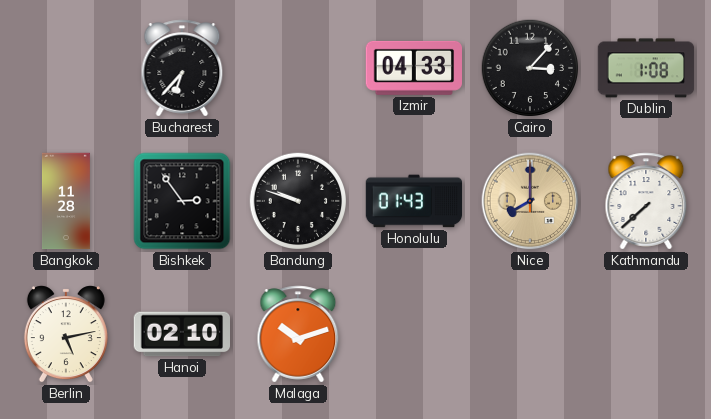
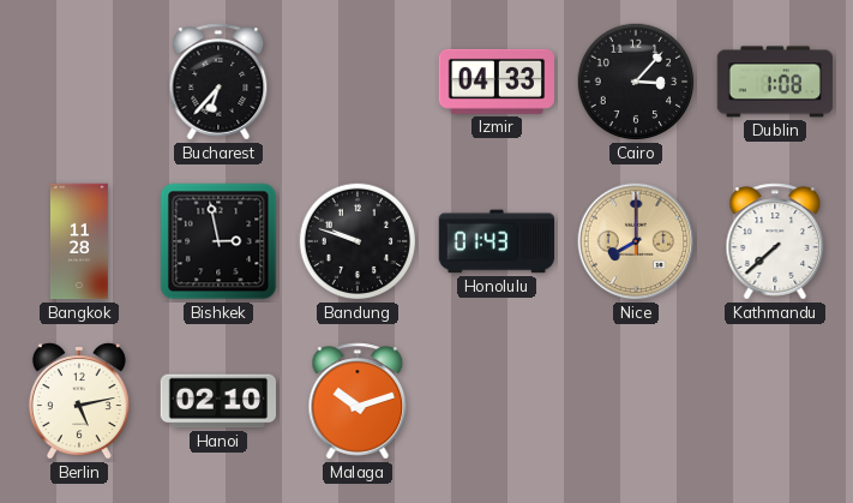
Bishkek: 2:54 -> 2:58 (218, 241)
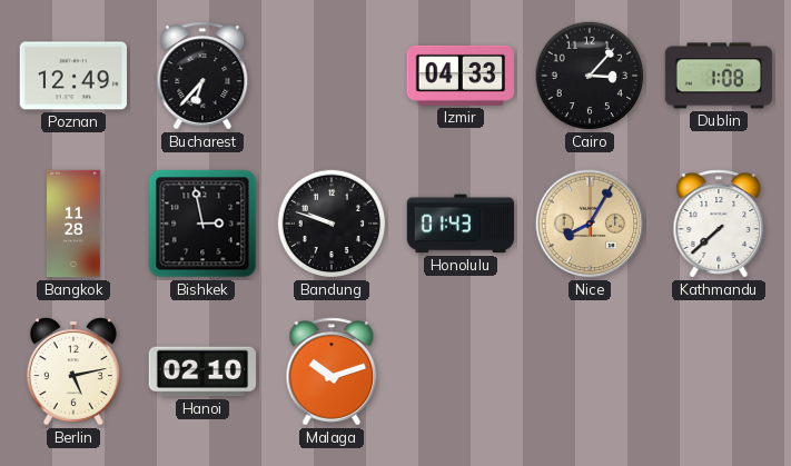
Poznan: none -> 12:49 (72, 76)
Nice: 8:00 -> 8:05 (590, 224)
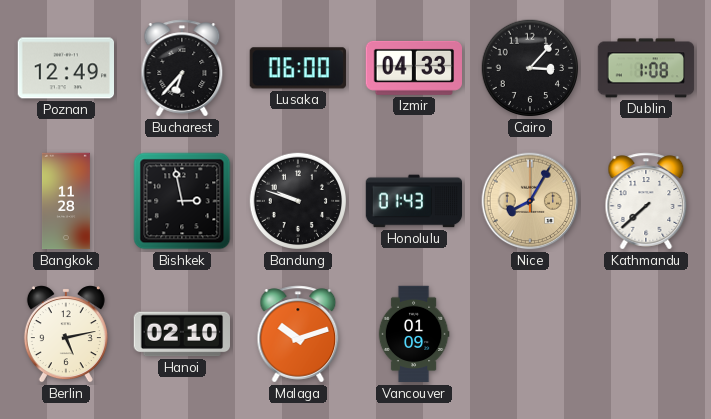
Lusaka: none -> 06:00 (298, 68)
Vancouver: none -> 01:09 (414, 334)
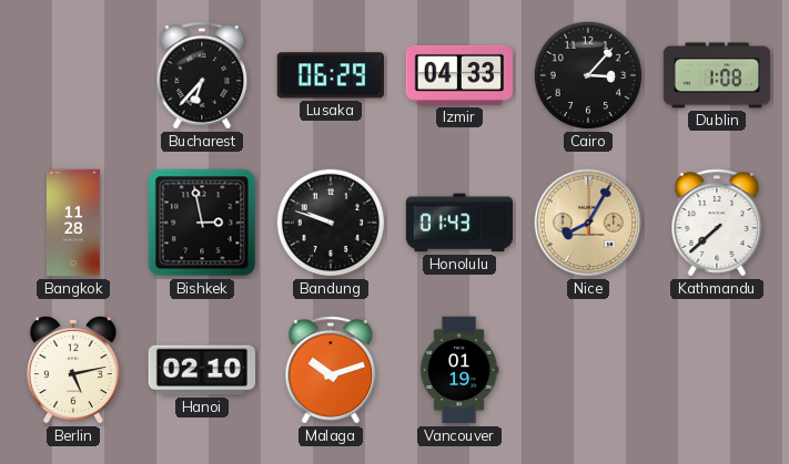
Poznan: 12:49 -> none (65, 68)
Lusaka: 06:00 -> 06:29 (331, 75)
Vancouver: 01:09 -> 01:19 (459, 370)
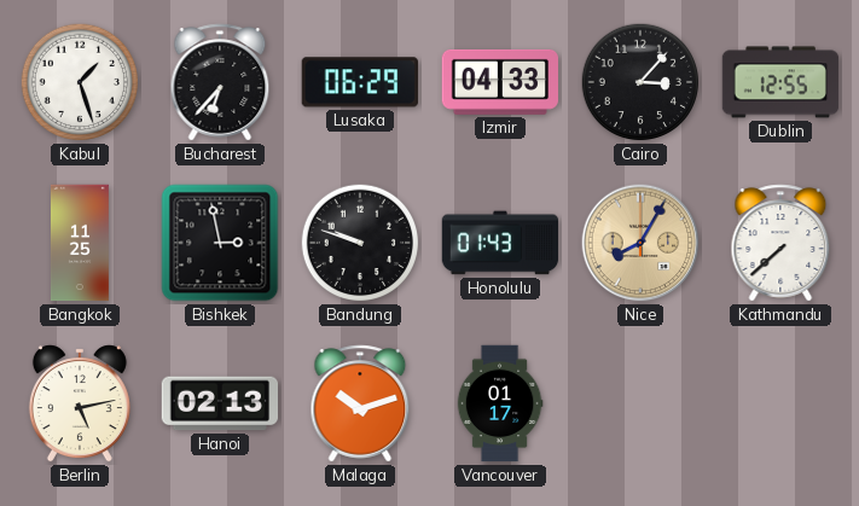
Kabul: none -> 1:27 (80, 82)
Dublin: 1:08 -> 12:55 (780, 82)
Bangkok: 11:28 -> 11:25 (80, 243)
Hanoi: 02:10 -> 02:13 (219, 403)
Vancouver: 01:19 -> 01:17 (500, 403)
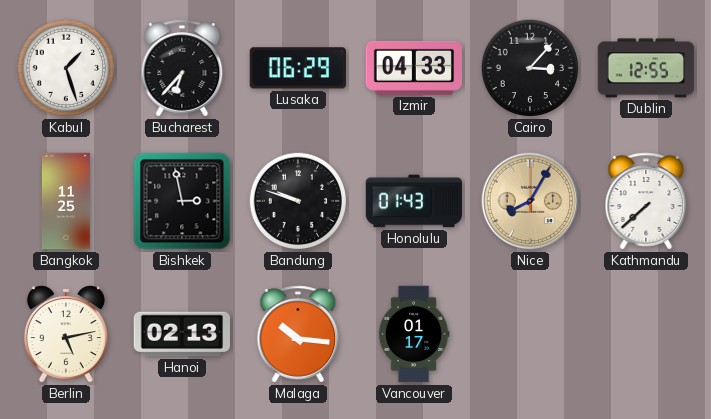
Malaga: 10:12 -> 10:16 (298, 334)
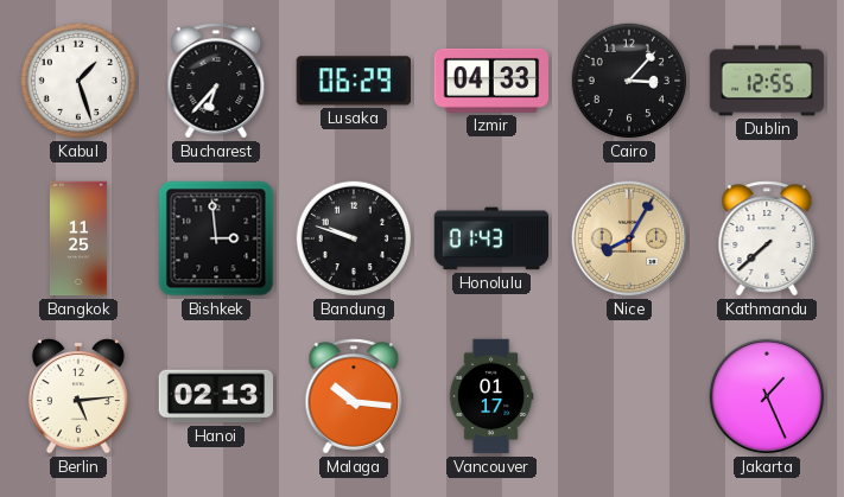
Bishkek: 2:58 -> 2:59 (216, 238)
Berlin: 5:13 -> 5:14 (78, 396)
Jakarta: none -> 1:26 (767, 396)
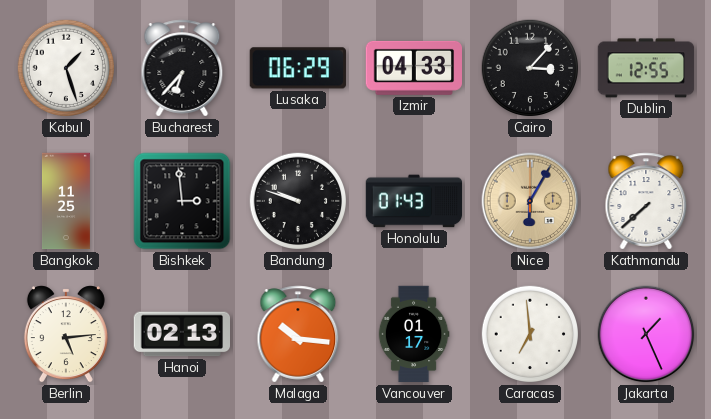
Nice: 8:05 -> 6:05 (530, 201)
Caracas: none -> 6:59 (530, 334)
